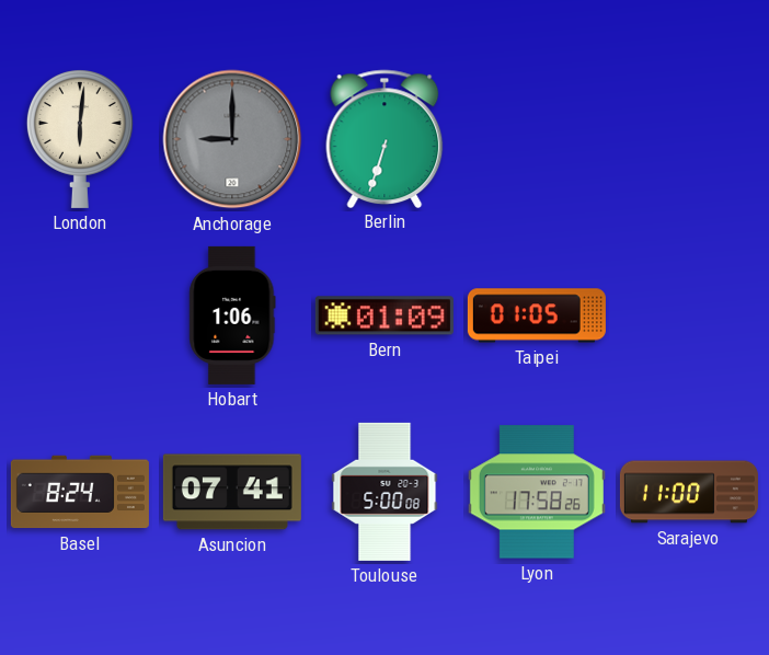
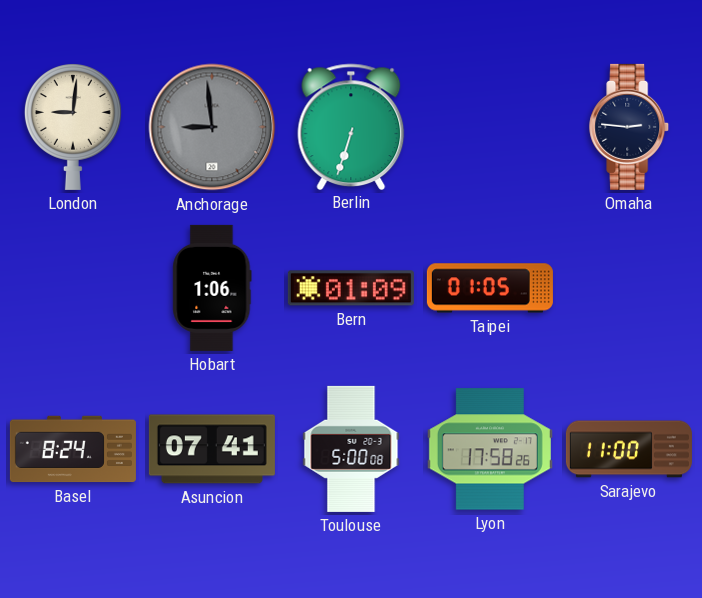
London: 6:01 -> 9:01 (73, 127)
Anchorage: 9:00 -> 8:59 (212, 127)
Omaha: none -> 2:46 (630, 127)
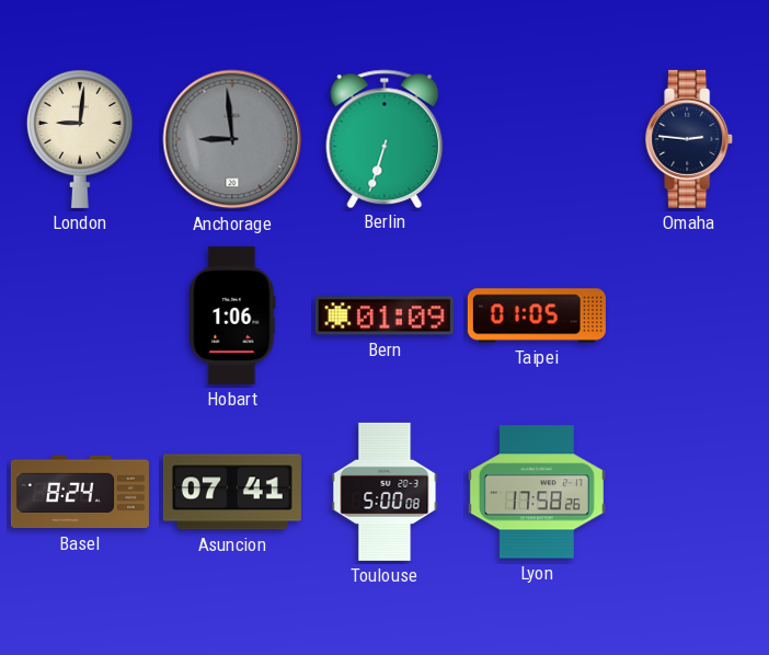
Sarajevo: 11:00 -> none (629, 449)
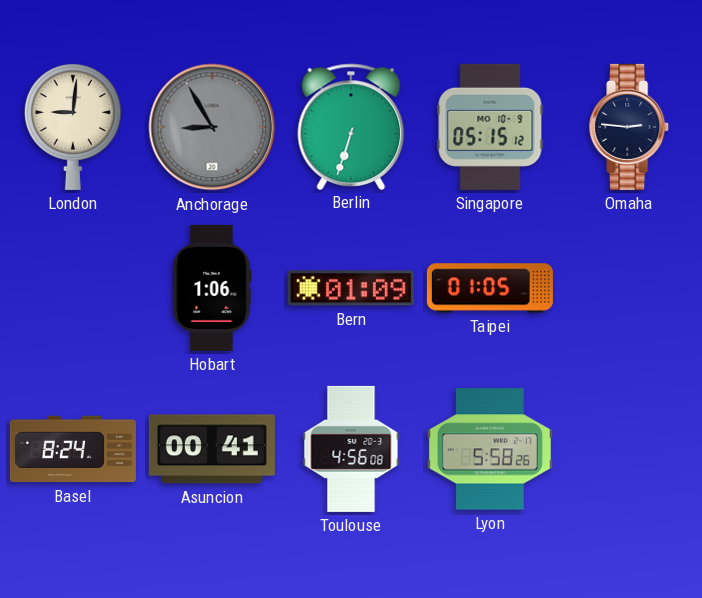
Anchorage: 8:59 -> 8:55 (212, 127)
Singapore: none -> 05:15 (490, 127)
Asuncion: 07:41 -> 00:41 (212, 449)
Toulouse: 5:00 -> 4:56 (351, 449)
Lyon: 17:58 -> 5:58 (490, 449)
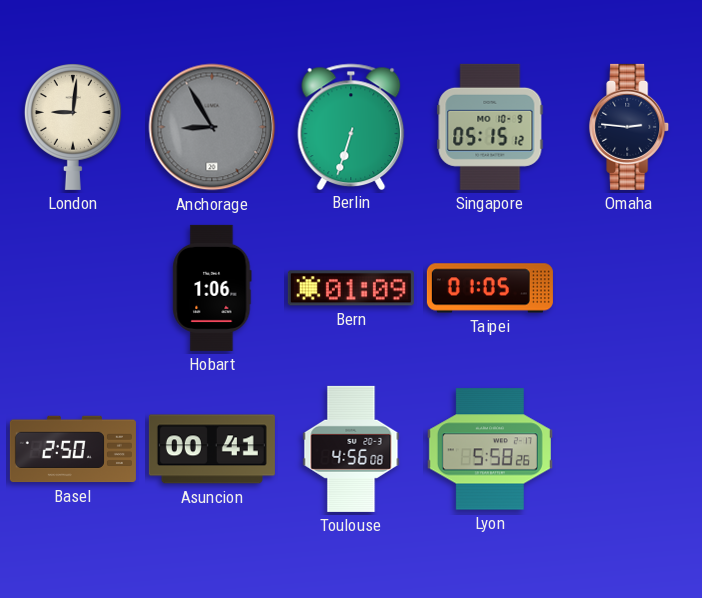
Basel: 8:24 -> 2:50 (73, 449)
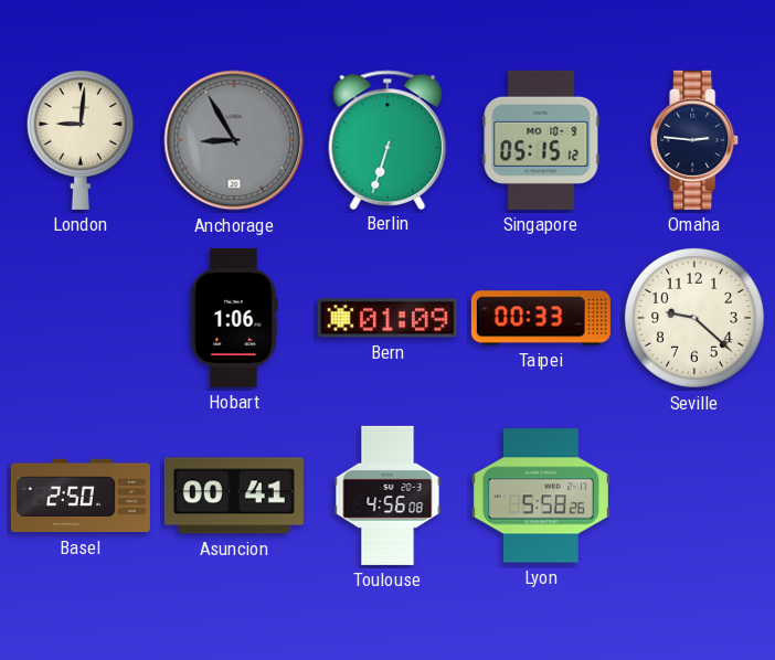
Taipei: 01:05 -> 00:33 (541, 318)
Seville: none -> 9:22 (694, 318)
